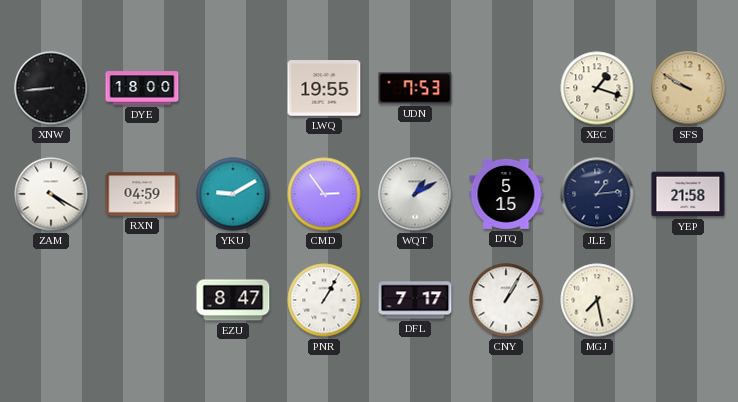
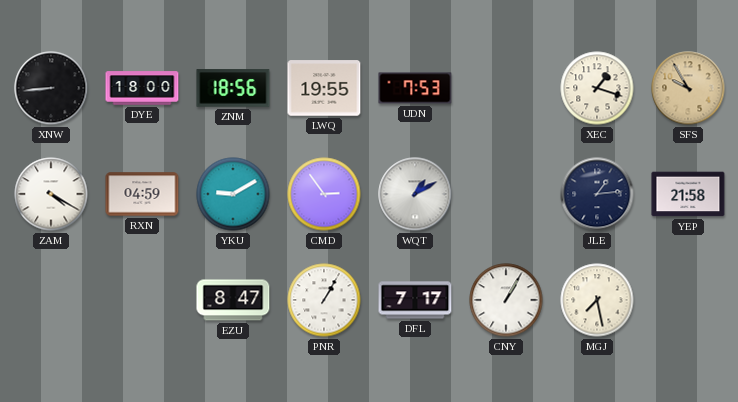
ZNM: none -> 18:56 (233, 88)
SFS: 9:50 -> 9:55 (688, 88)
DTQ: 5:15 -> none (506, 194)
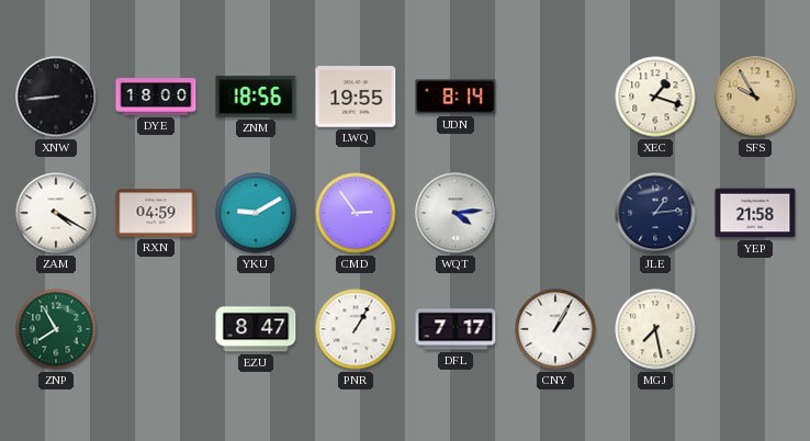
UDN: 7:53 -> 8:14 (455, 97)
WQT: 1:10 -> 4:14 (455, 213)
ZNP: none -> 7:55 (56, 329)
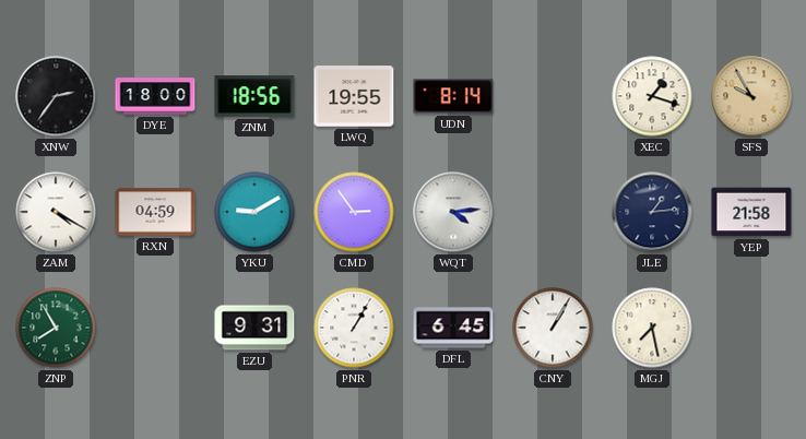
XNW: 8:44 -> 2:36 (56, 96)
EZU: 8:47 -> 9:31 (254, 328)
DFL: 7:17 -> 6:45 (453, 328)
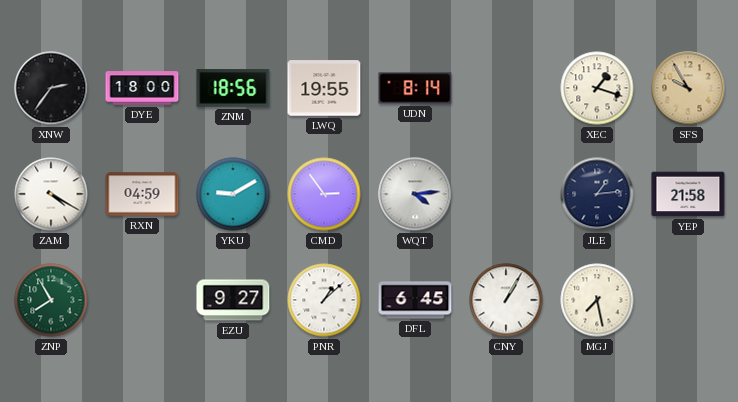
EZU: 9:31 -> 9:27 (233, 300)
PNR: 1:05 -> 1:08 (324, 300)
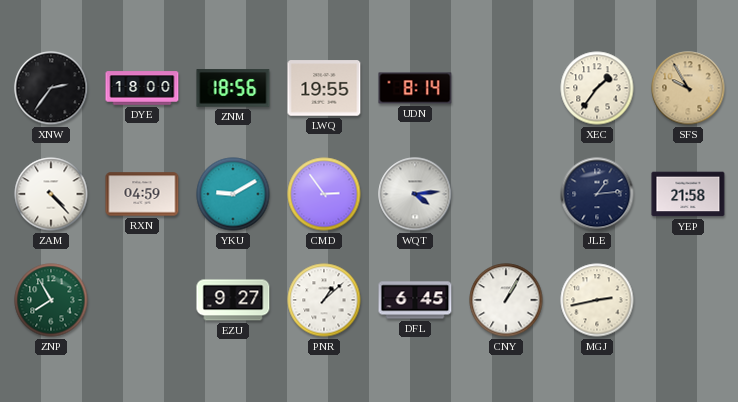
XEC: 1:18 -> 1:36 (597, 88)
ZAM: 4:20 -> 4:23 (51, 194)
MGJ: 7:28 -> 2:43 (597, 300)
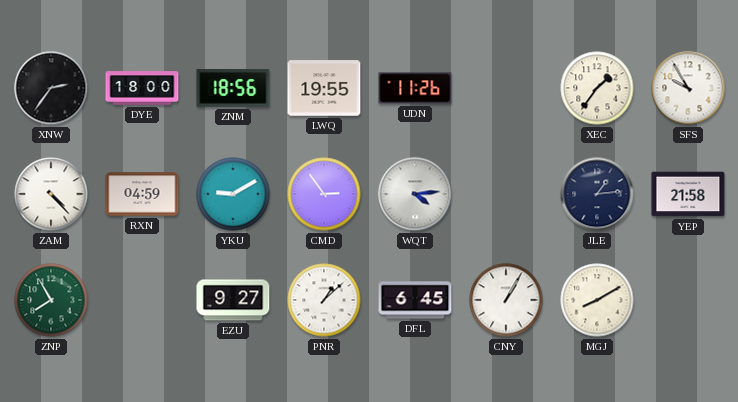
UDN: 8:14 -> 11:26 (415, 88)
SFS dial: champagne -> white (688, 88)
MGJ: 2:43 -> 8:10 (597, 300)
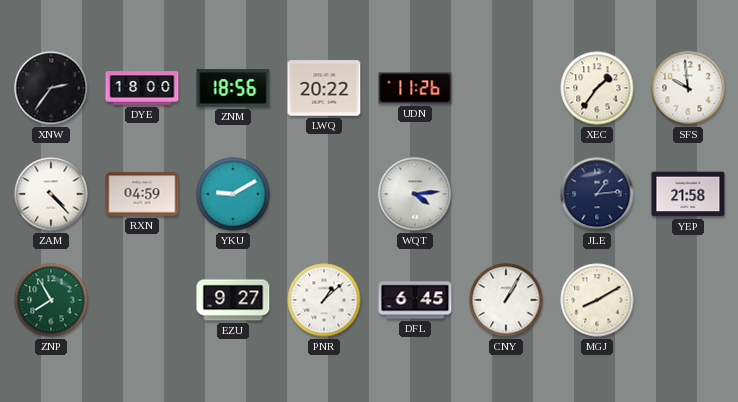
LWQ: 19:55 -> 20:22 (324, 88)
SFS: 9:55 -> 9:59 (688, 88)
CMD: 2:54 -> none (324, 194)
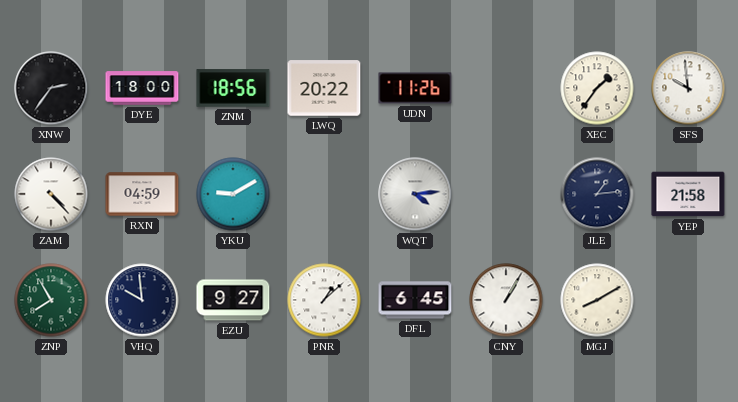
VHQ: none -> 9:59 (142, 300)
